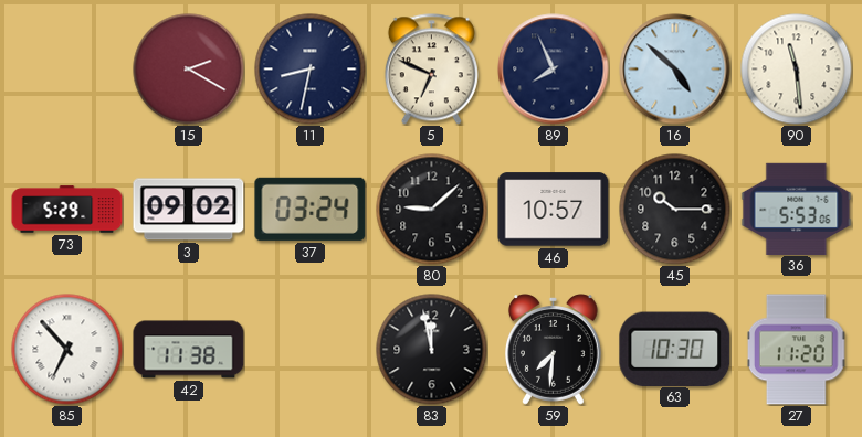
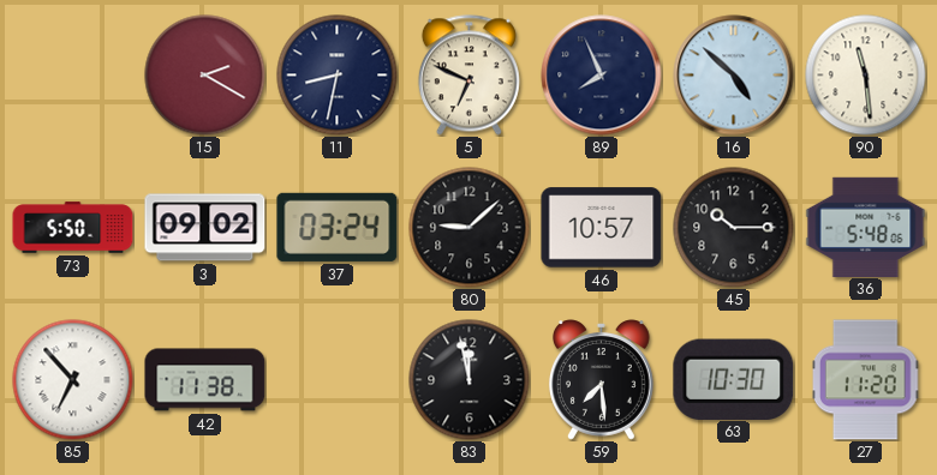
73: 5:29 -> 5:50 (73, 228)
36: 5:53 -> 5:48 (866, 227)
59: 7:31 -> 7:29 (601, 380)
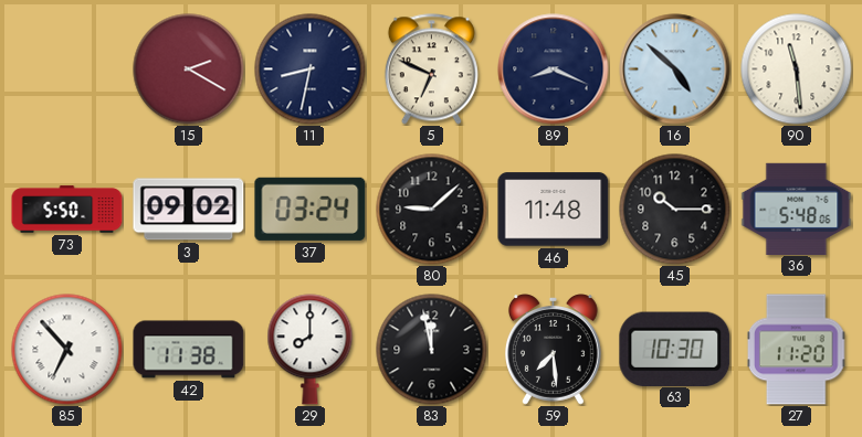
89: 7:56 -> 8:19 (554, 70)
46: 10:57 -> 11:48 (554, 210)
29: none -> 8:00 (311, 350)
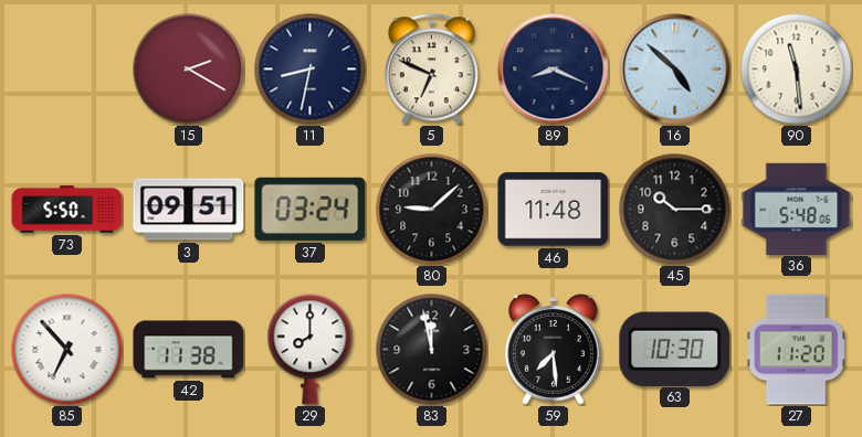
3: 09:02 -> 09:51 (189, 210)
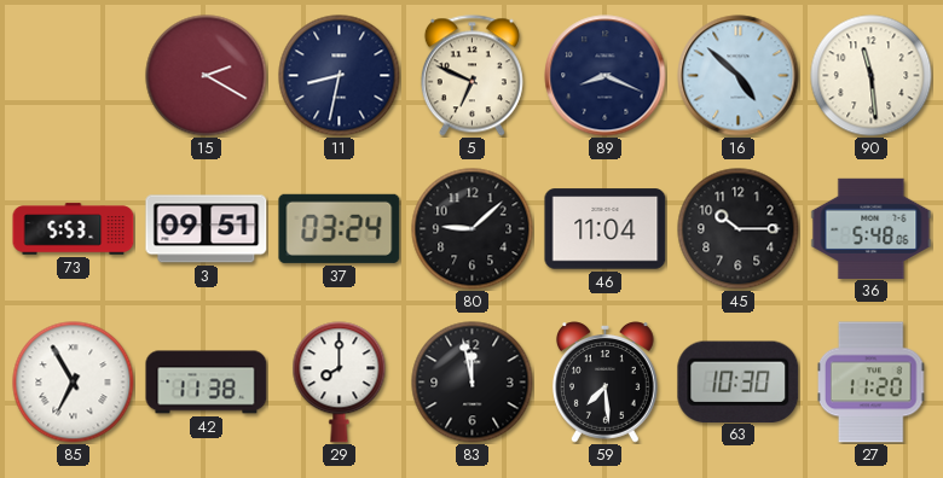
73: 5:50 -> 5:53 (74, 229)
46: 11:48 -> 11:04 (606, 229)
85: 6:53 -> 6:55 (74, 383)
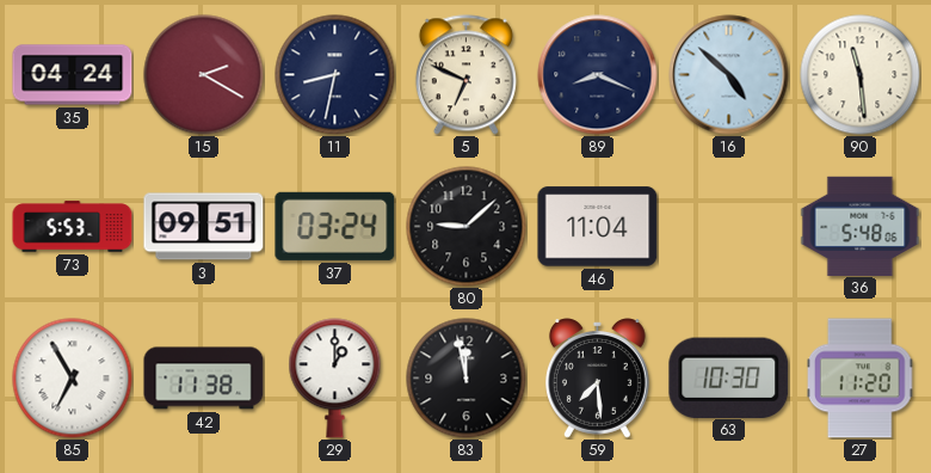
35: none -> 04:24 (73, 75)
45: 10:15 -> none (739, 229)
29: 8:00 -> 1:00 (335, 379)
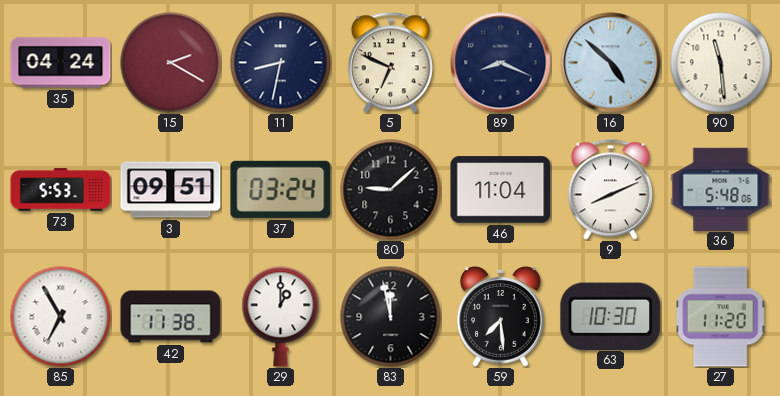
9: none -> 8:11 (610, 190)
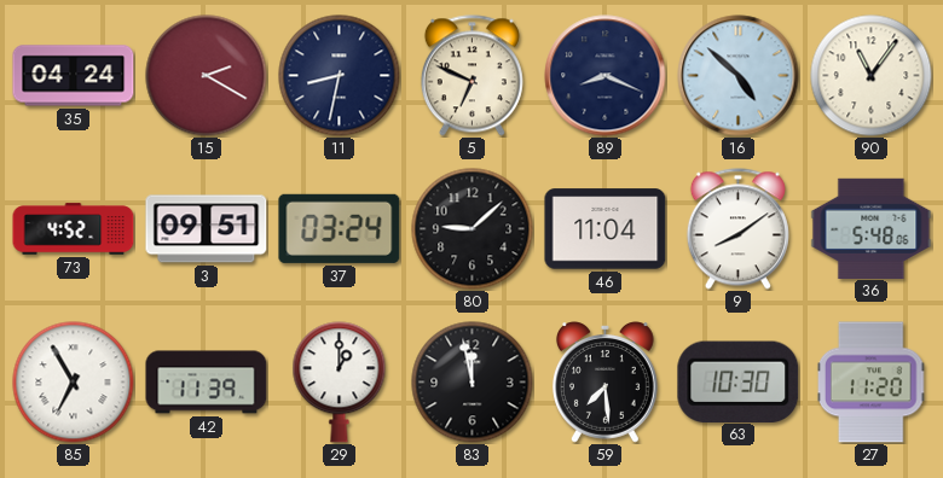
90: 11:29 -> 11:06 (872, 76)
73: 5:53 -> 4:52 (74, 229)
9: 8:11 -> 8:09 (737, 229)
42: 11:38 -> 11:39 (207, 383)
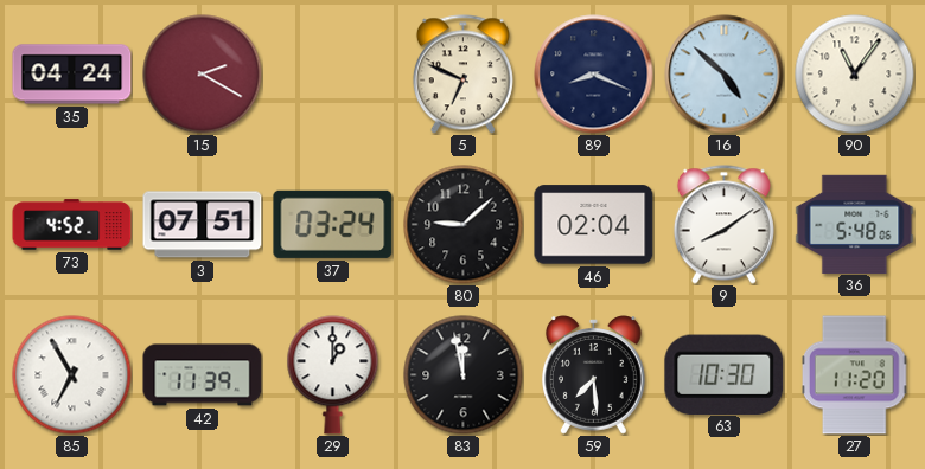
11: 8:32 -> none (340, 76)
3: 09:51 -> 07:51 (203, 225)
46: 11:04 -> 02:04 (594, 225)
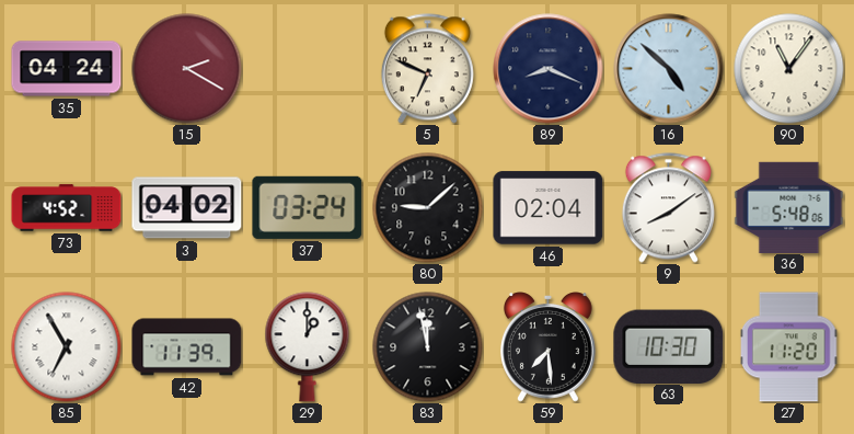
3: 07:51 -> 04:02 (187, 208)
